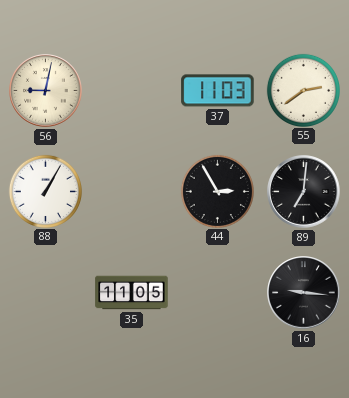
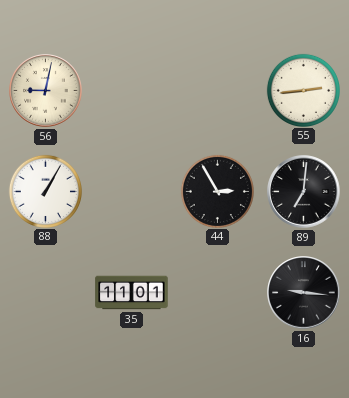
37: 11:03 -> none (218, 91)
55: 2:39 -> 2:44 (303, 90)
35: 11:05 -> 11:01 (132, 293)
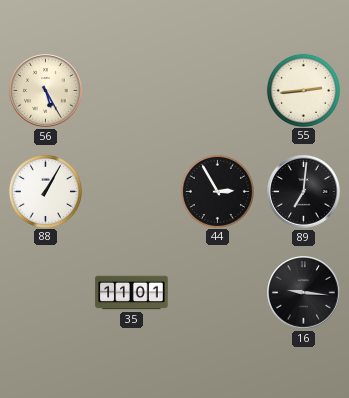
56: 9:02 -> 5:25 (46, 91)
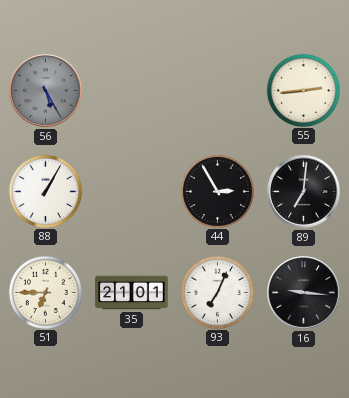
56 dial: cream -> grey (46, 91)
51: none -> 6:45 (45, 292)
35: 11:01 -> 21:01 (132, 293)
93: none -> 7:04 (217, 292)
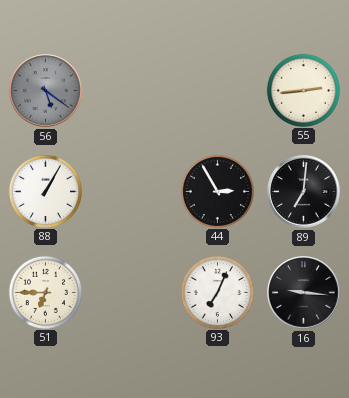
56: 5:25 -> 5:21 (46, 91)
35: 21:01 -> none (132, 293)
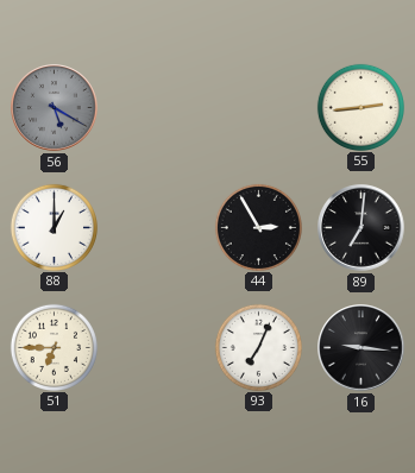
56: 5:21 -> 5:20 (55, 108)
88: 1:05 -> 1:00 (54, 227)
